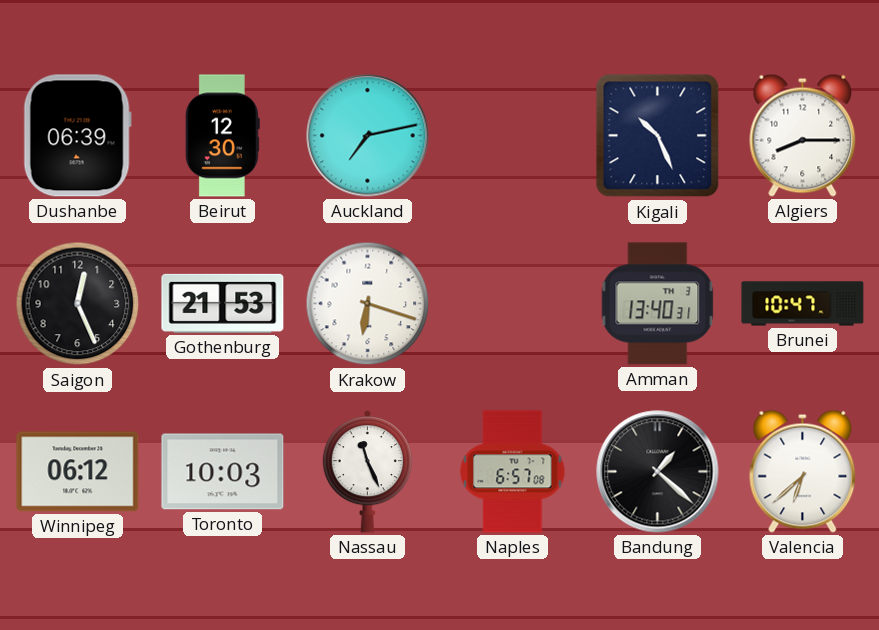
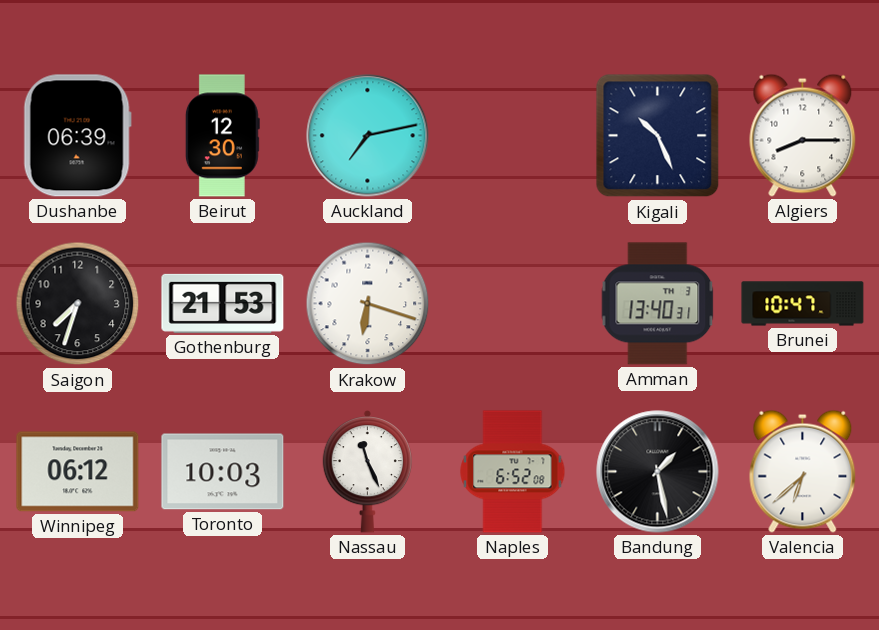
Saigon: 12:26 -> 7:33 (78, 304)
Naples: 6:57 -> 6:52 (513, 472)
Bandung: 1:22 -> 1:28 (658, 472)
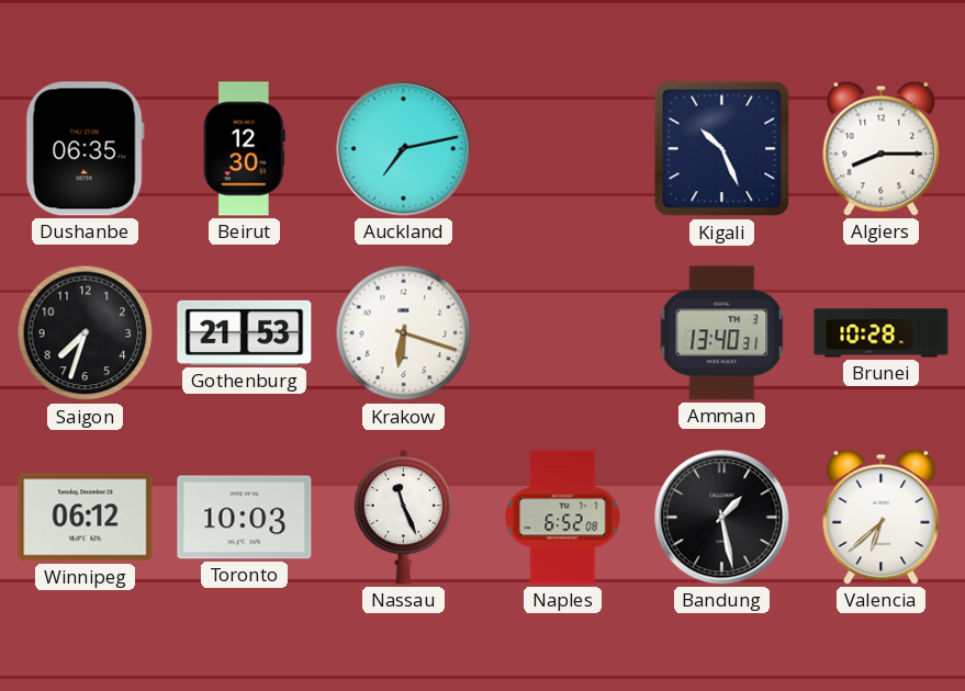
Dushanbe: 06:39 -> 06:35 (85, 149)
Brunei: 10:47 -> 10:28 (882, 333)
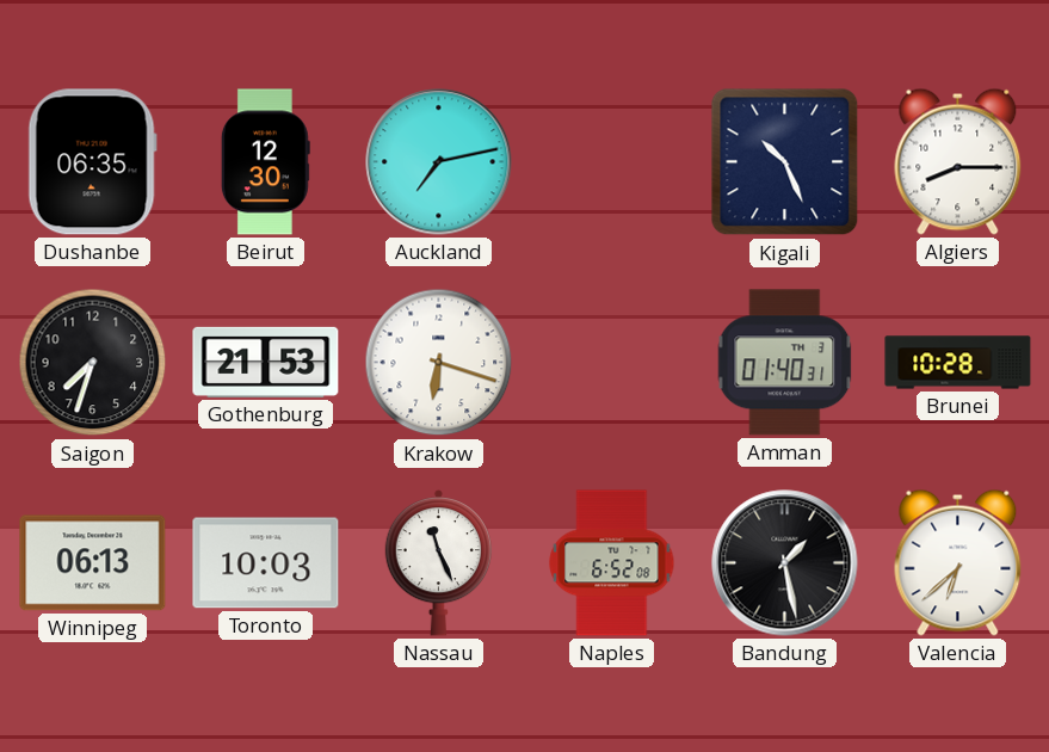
Amman: 13:40 -> 01:40 (785, 363)
Winnipeg: 06:12 -> 06:13 (93, 563)
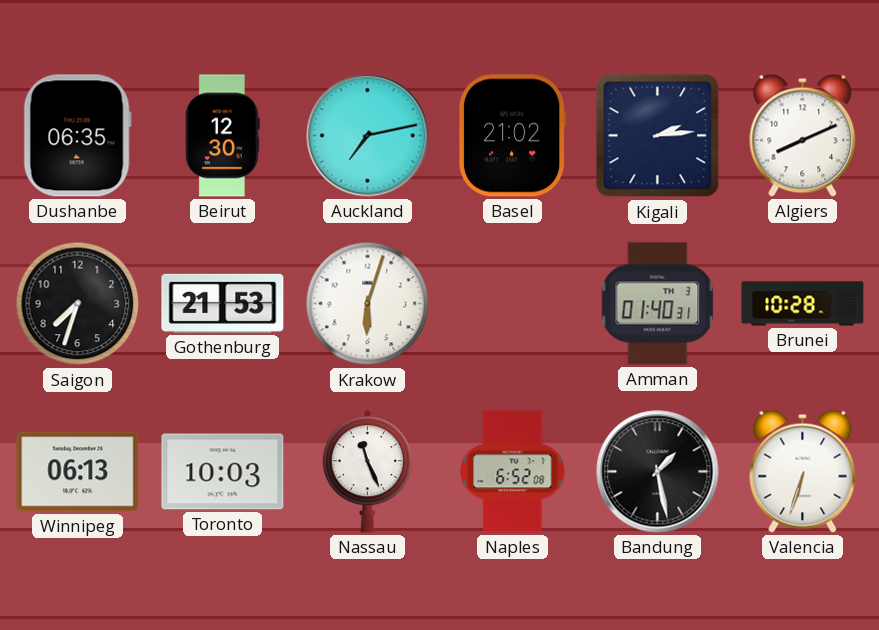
Basel: none -> 21:02 (512, 136)
Kigali: 10:26 -> 2:14 (658, 136)
Algiers: 8:15 -> 8:11 (803, 135)
Krakow: 6:18 -> 6:03 (368, 304)
Valencia: 6:38 -> 6:33 (803, 471)
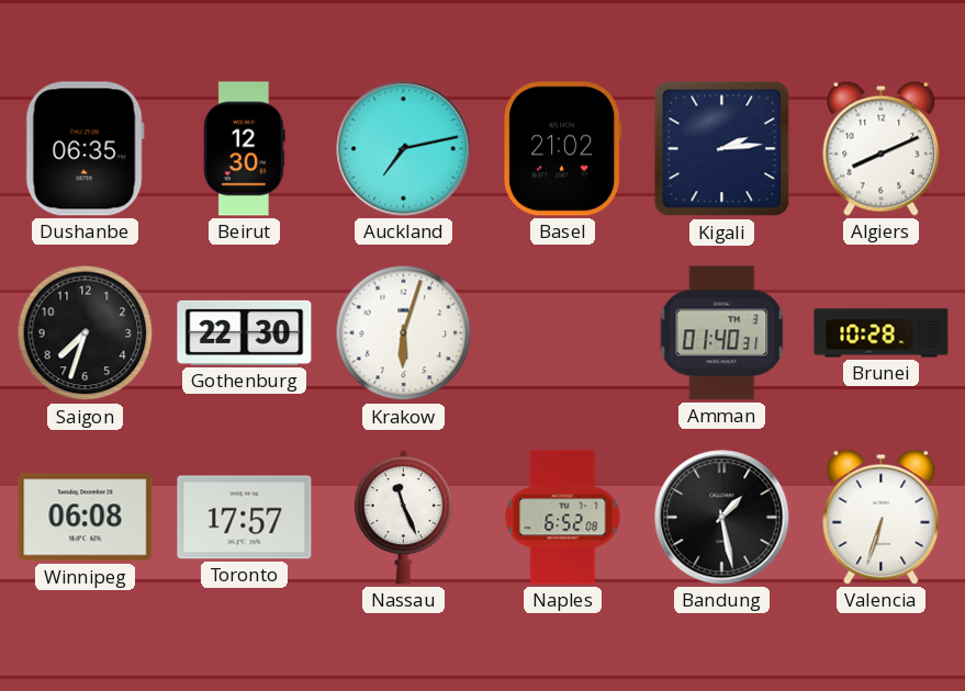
Gothenburg: 21:53 -> 22:30 (245, 332)
Winnipeg: 06:13 -> 06:08 (86, 518)
Toronto: 10:03 -> 17:57 (245, 518)
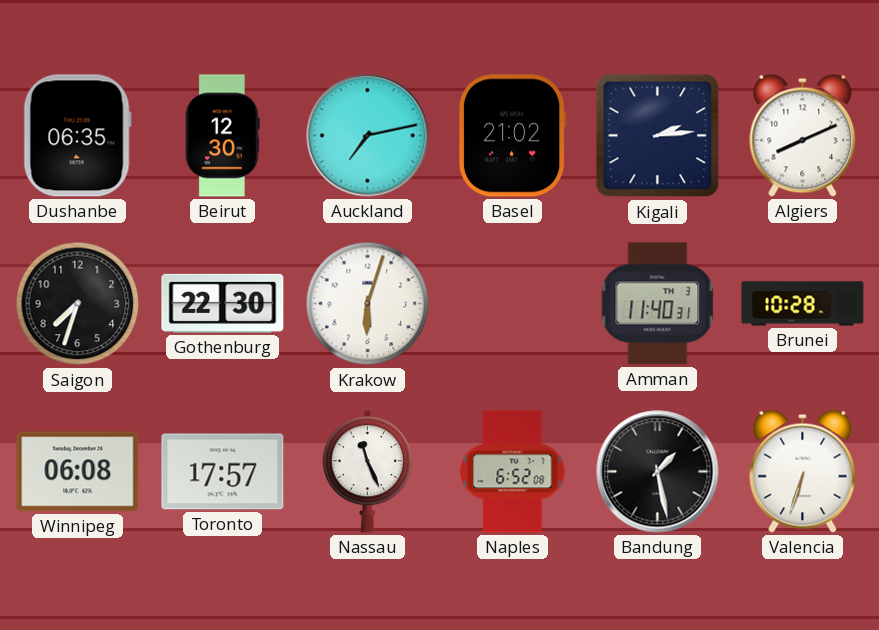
Amman: 01:40 -> 11:40 (658, 304)
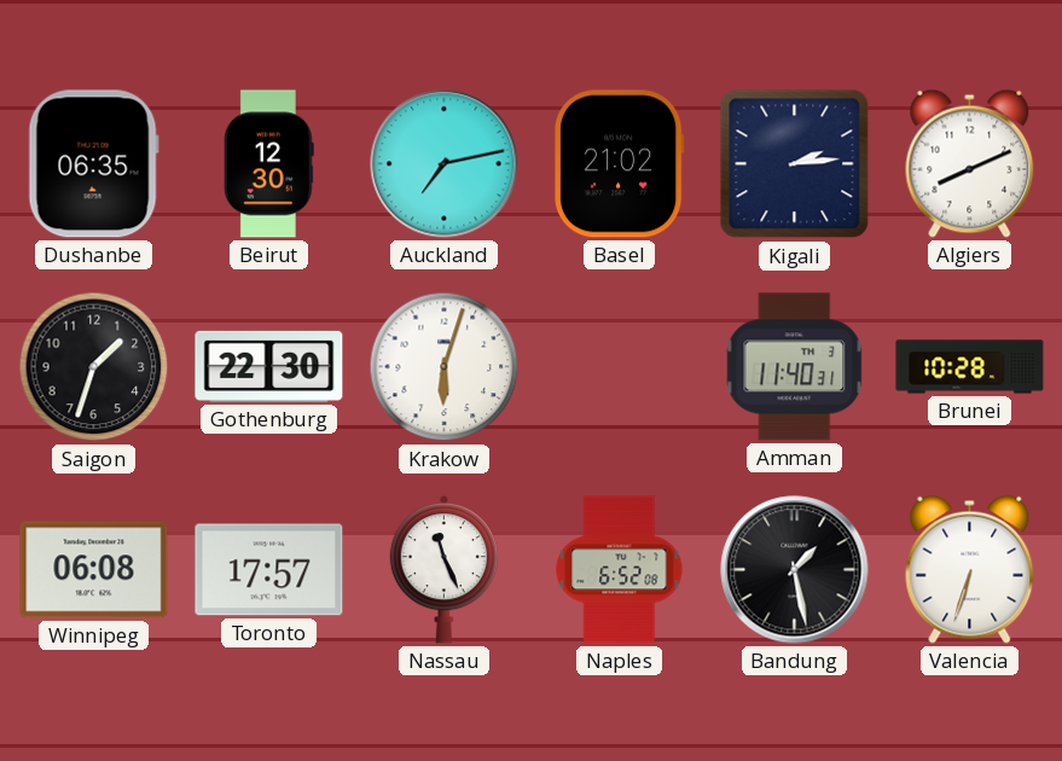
Saigon: 7:33 -> 1:33 (94, 367)
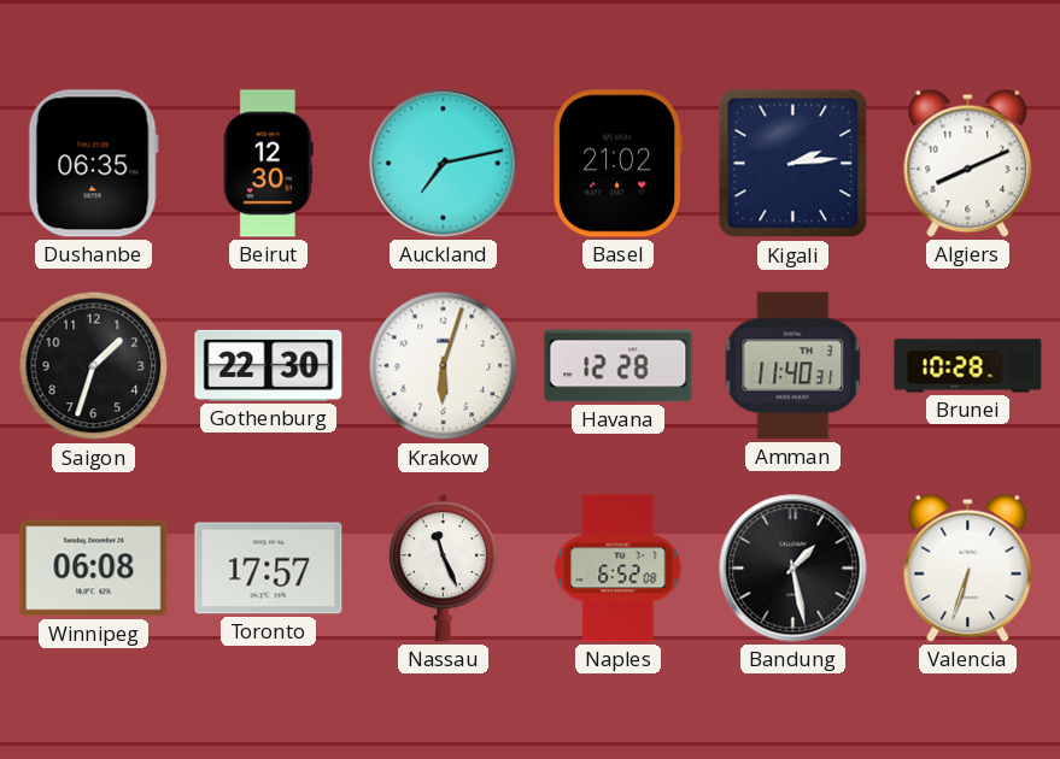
Havana: none -> 12:28 (619, 366)
